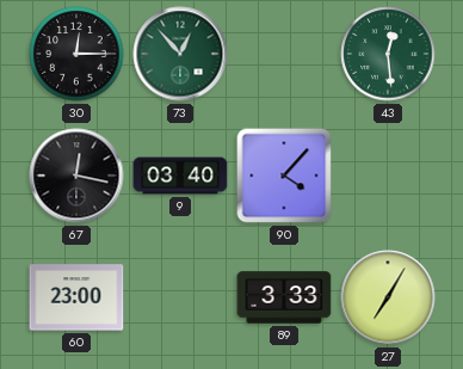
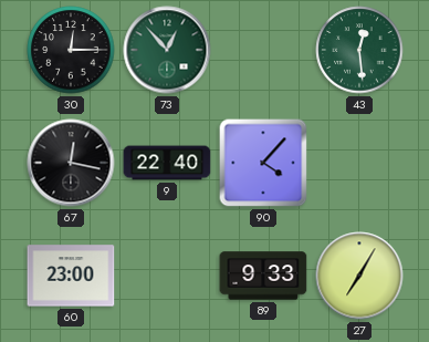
9: 03:40 -> 22:40 (167, 163)
89: 3:33 -> 9:33 (263, 276)
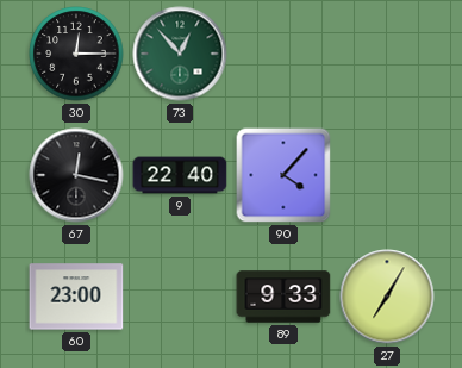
43: 12:29 -> none (359, 50)
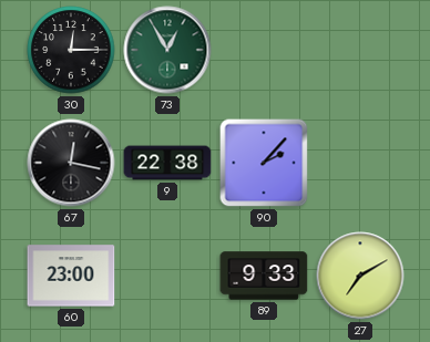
73: 12:53 -> 12:55 (167, 50)
9: 22:40 -> 22:38 (167, 163)
90: 4:07 -> 2:07 (264, 163)
27: 7:05 -> 7:10 (360, 276)
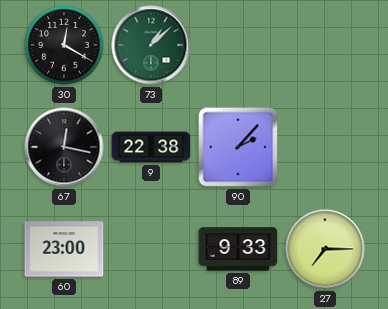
30: 12:15 -> 12:20 (64, 45)
73: 12:55 -> 1:08 (151, 45)
27: 7:10 -> 7:15 (325, 249)
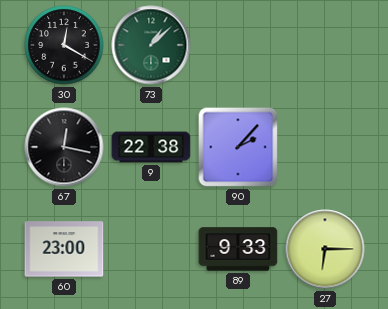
27: 7:15 -> 6:15 (325, 249)
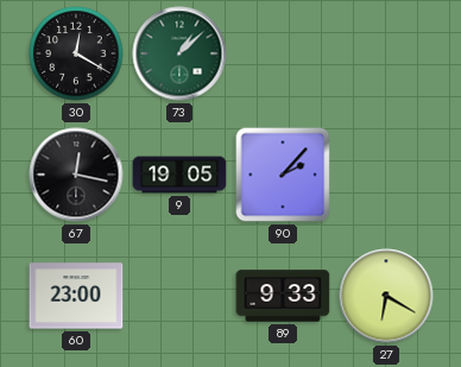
9: 22:38 -> 19:05 (179, 175)
27: 6:15 -> 6:20 (386, 296)
